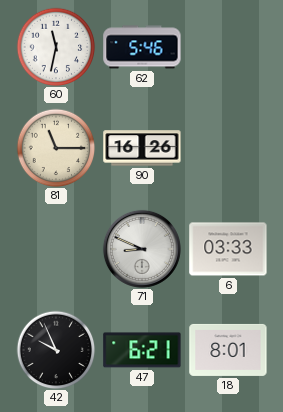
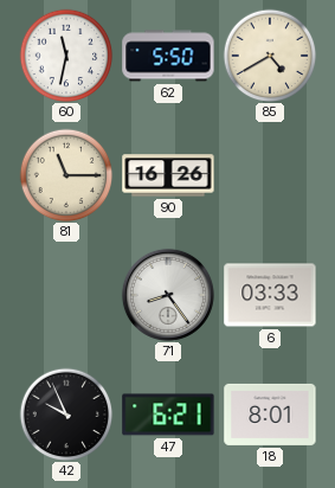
62: 5:46 -> 5:50 (168, 56)
85: none -> 4:40 (270, 56)
71: 8:49 -> 8:24 (168, 295)
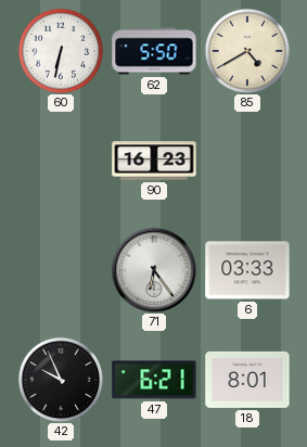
60: 11:32 -> 6:32 (61, 51)
81: 11:15 -> none (66, 175)
90: 16:26 -> 16:23 (154, 161)
71: 8:24 -> 6:24 (154, 270)
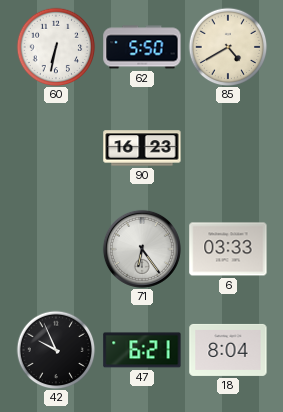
18: 8:01 -> 8:04 (228, 350)
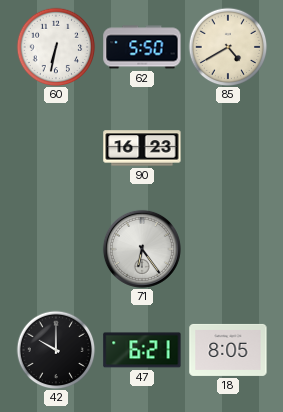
6: 03:33 -> none (228, 249)
42: 9:56 -> 10:00 (56, 350)
18: 8:04 -> 8:05 (228, 350)
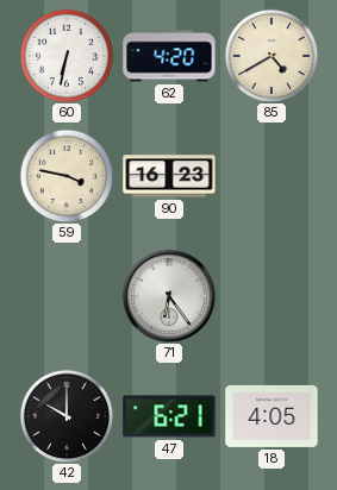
62: 5:50 -> 4:20 (169, 56)
59: none -> 3:47 (67, 176)
18: 8:05 -> 4:05 (272, 416)
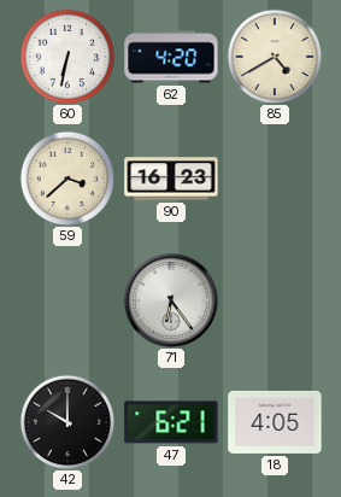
59: 3:47 -> 3:38 (67, 179)
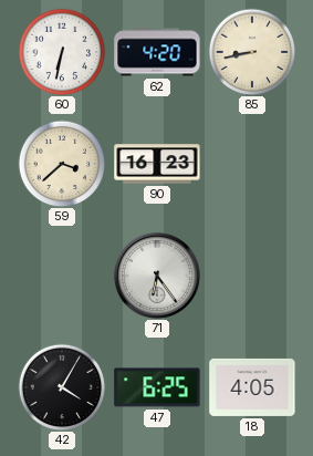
85: 4:40 -> 8:43 (252, 52)
42: 10:00 -> 4:05 (62, 387)
47: 6:21 -> 6:25 (157, 387)
